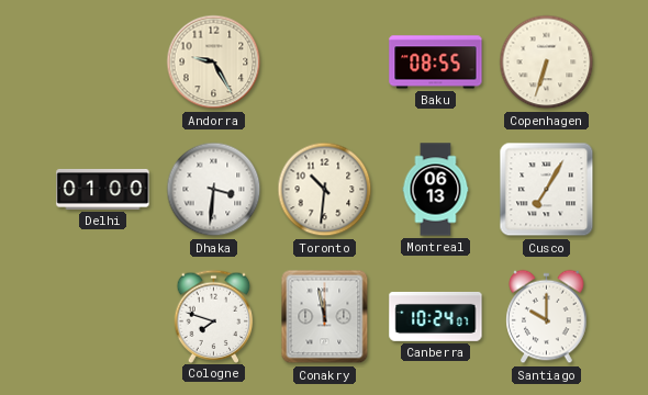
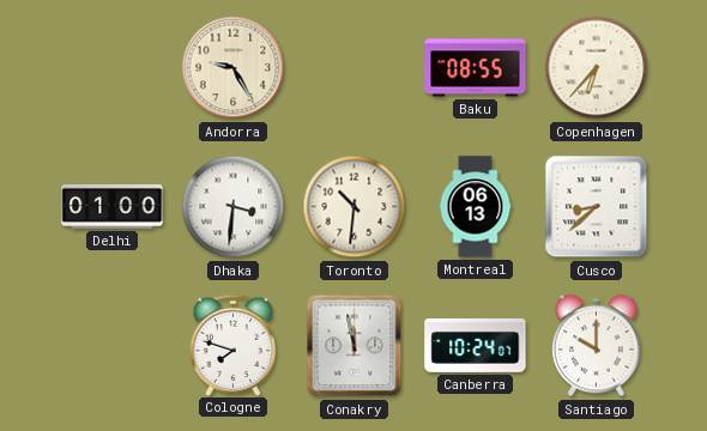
Copenhagen: 6:33 -> 6:37 (597, 68)
Cusco: 7:05 -> 8:38 (597, 207)
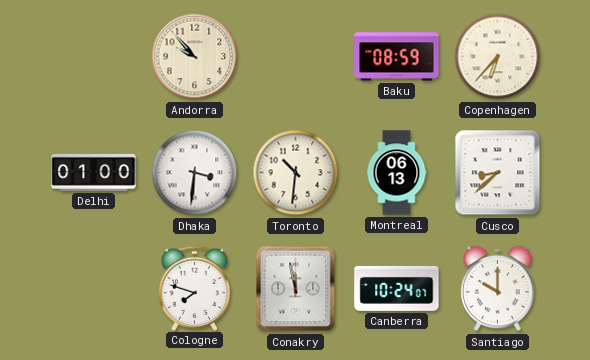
Andorra: 9:25 -> 9:53 (195, 57)
Baku: 08:55 -> 08:59 (397, 57)
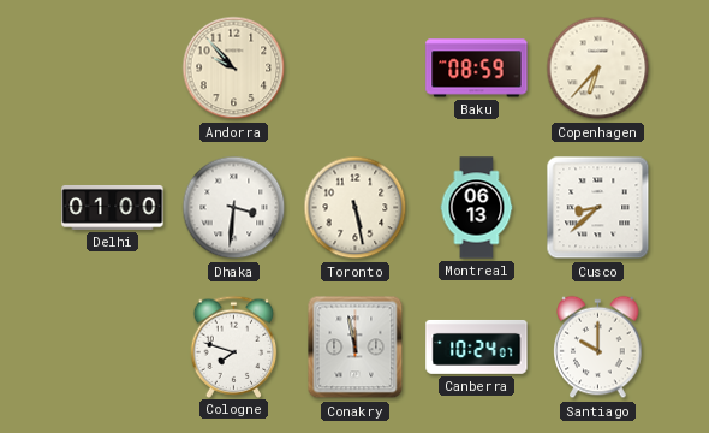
Toronto: 10:31 -> 5:28 (356, 208)
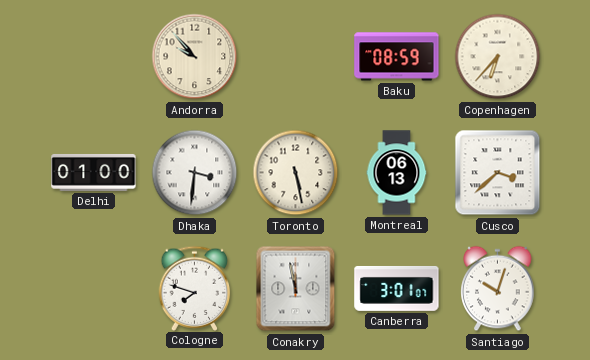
Cusco: 8:38 -> 3:38 (498, 173)
Canberra: 10:24 -> 3:01 (397, 288)
Santiago: 10:00 -> 10:03 (498, 289)
